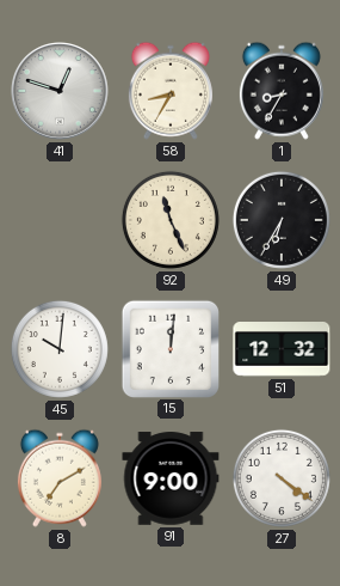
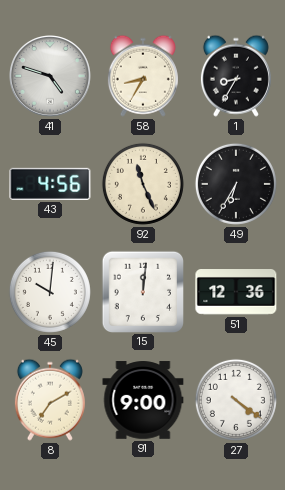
41: 12:48 -> 4:48 (51, 77)
43: none -> 4:56 (50, 184)
51: 12:32 -> 12:36 (236, 293)
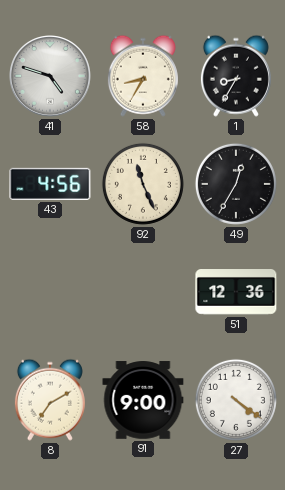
49: 6:35 -> 12:35 (236, 184)
45: 10:01 -> none (50, 292)
15: 12:01 -> none (142, 291)
